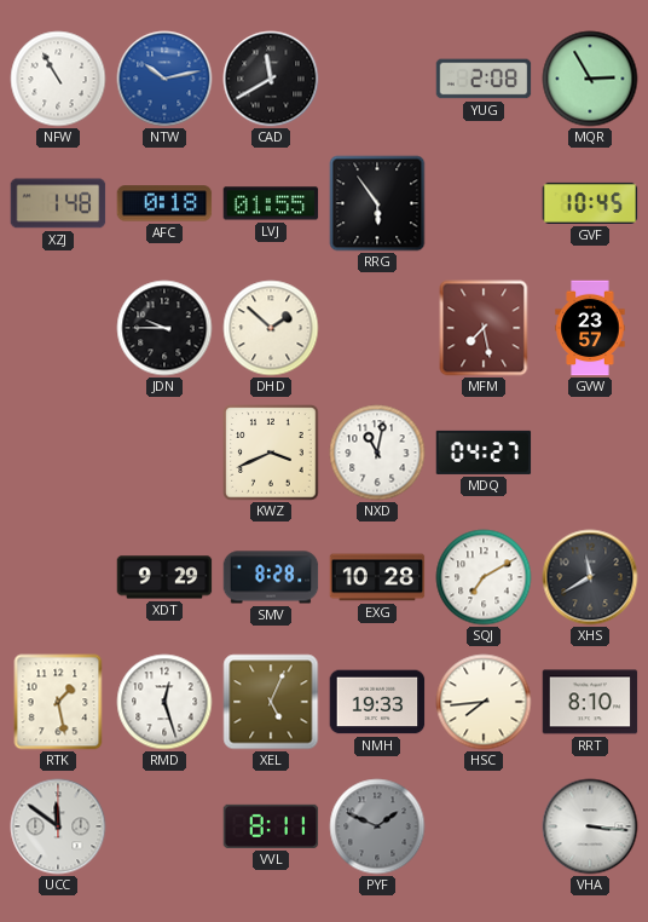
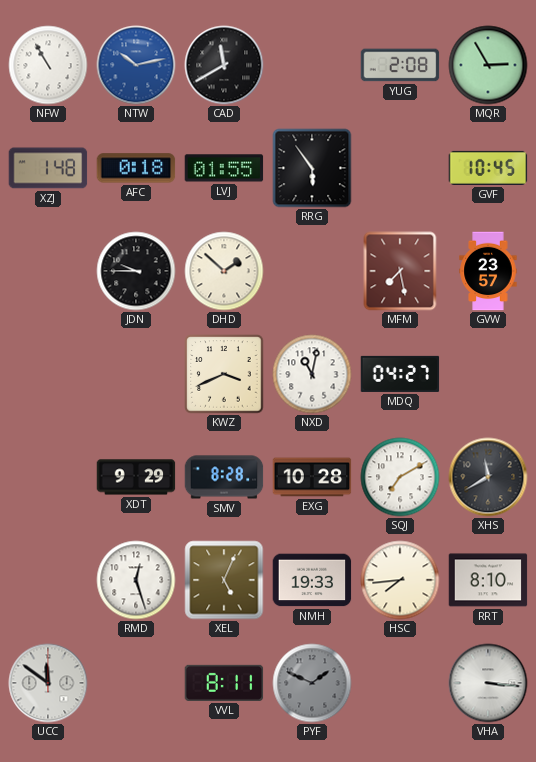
RTK: 1:28 -> none (58, 702)
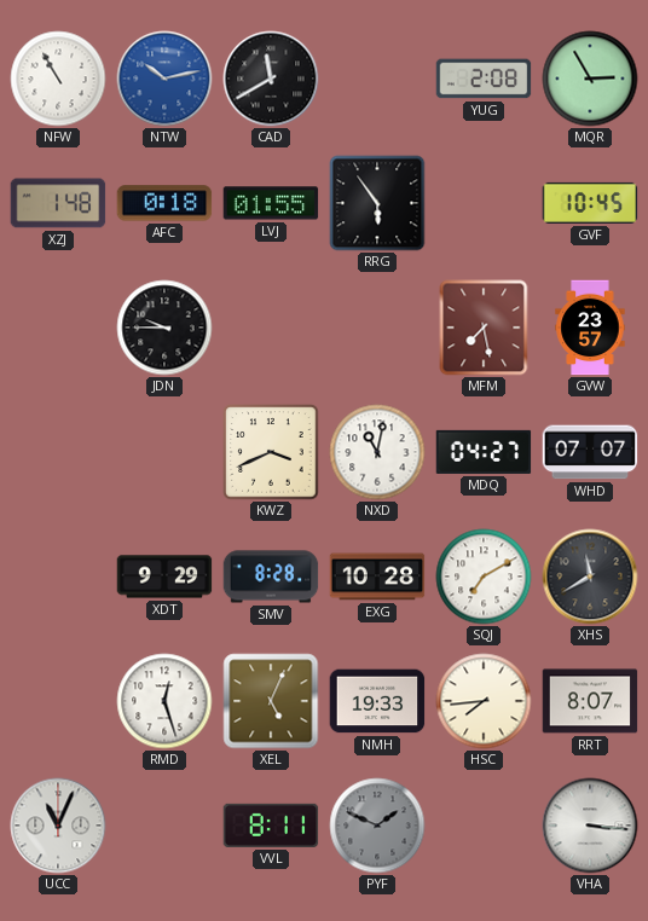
DHD: 1:52 -> none (224, 271)
WHD: none -> 07:07 (590, 452)
RRT: 8:10 -> 8:07 (590, 701)
UCC: 11:51 -> 11:04 (58, 826)
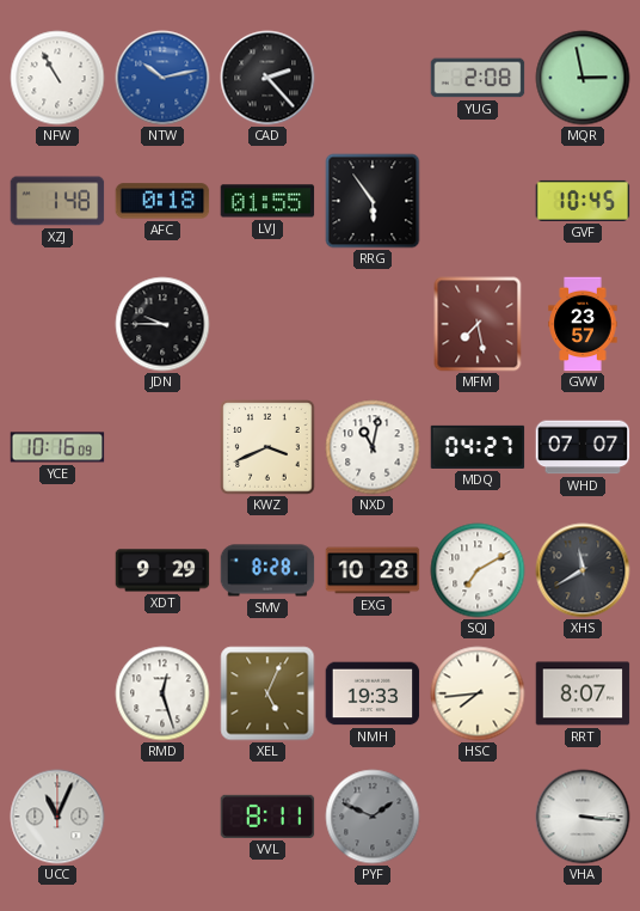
CAD: 11:40 -> 2:23 (267, 78)
MQR: 2:55 -> 2:58 (583, 78)
YCE: none -> 10:16 (57, 447)
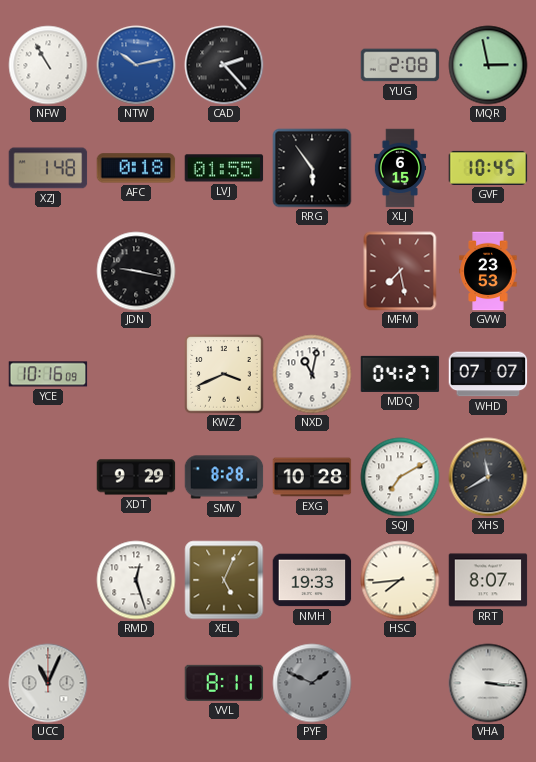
XLJ: none -> 6:15 (399, 168)
JDN: 9:45 -> 9:17 (136, 271)
GVW: 23:57 -> 23:53 (488, 271)
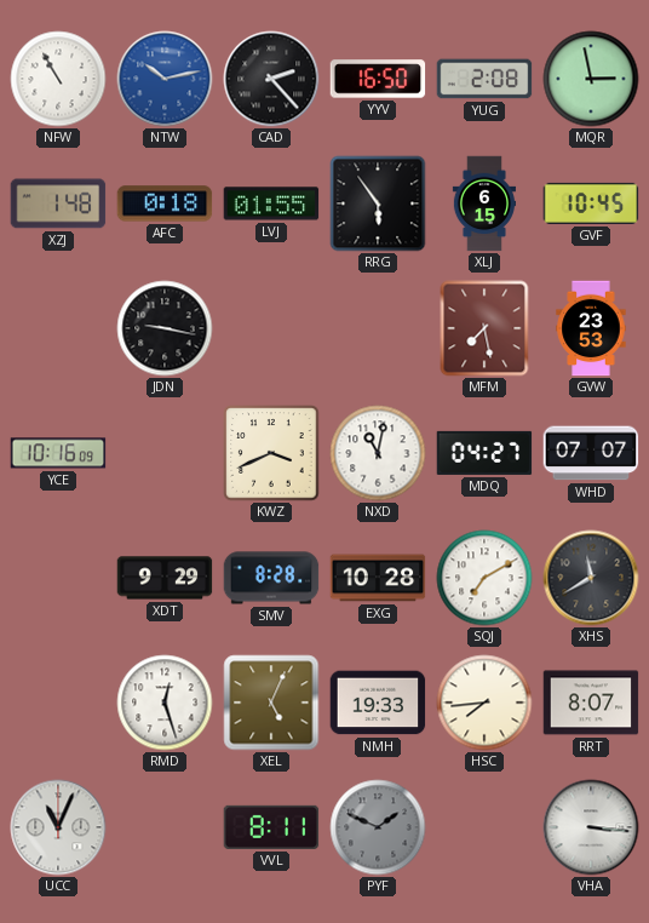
YYV: none -> 16:50 (378, 79)
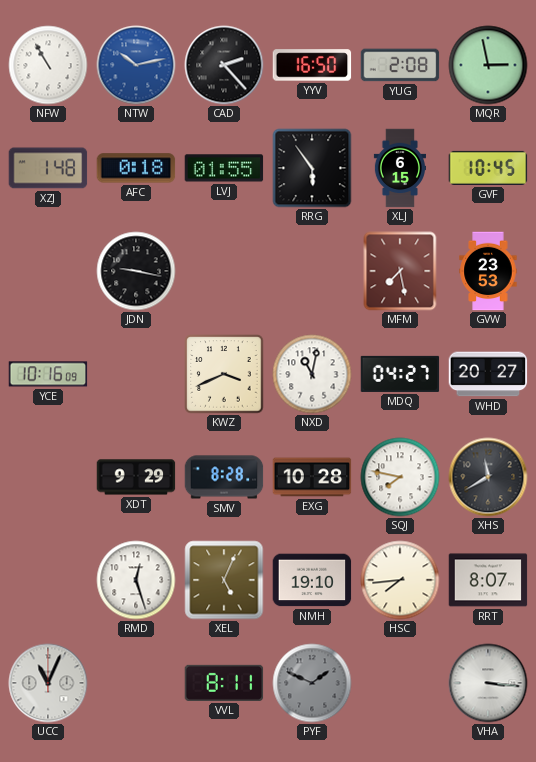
WHD: 07:07 -> 20:27 (488, 374)
SQJ: 7:10 -> 7:47 (400, 477)
NMH: 19:33 -> 19:10 (312, 580)
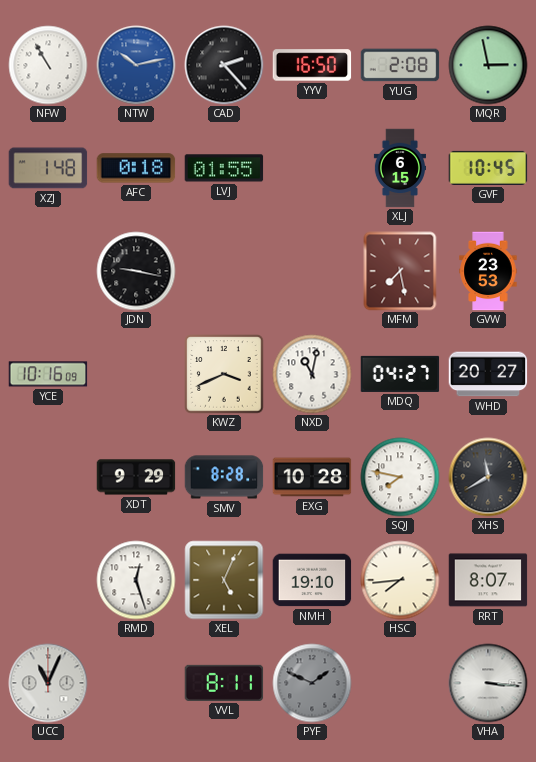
RRG: 5:54 -> none (312, 168)
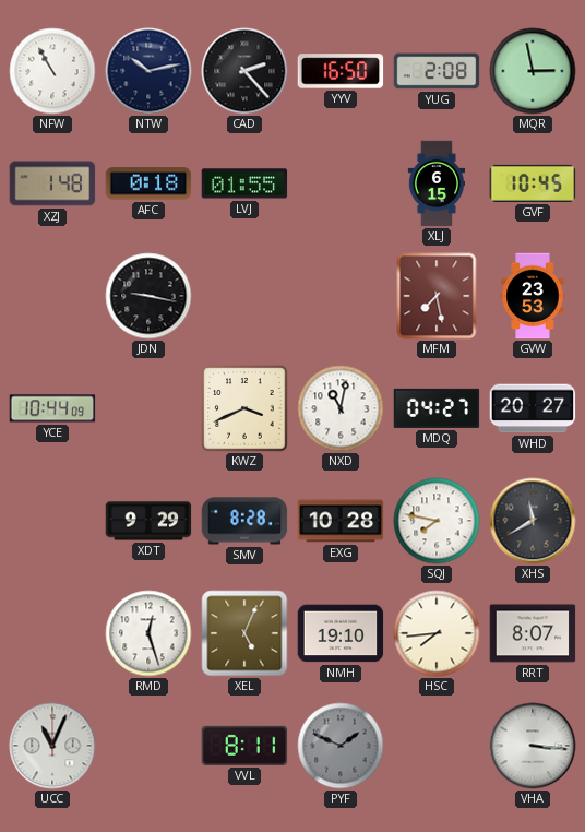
NTW dial: blue -> navy (148, 71)
YCE: 10:16 -> 10:44 (52, 408)
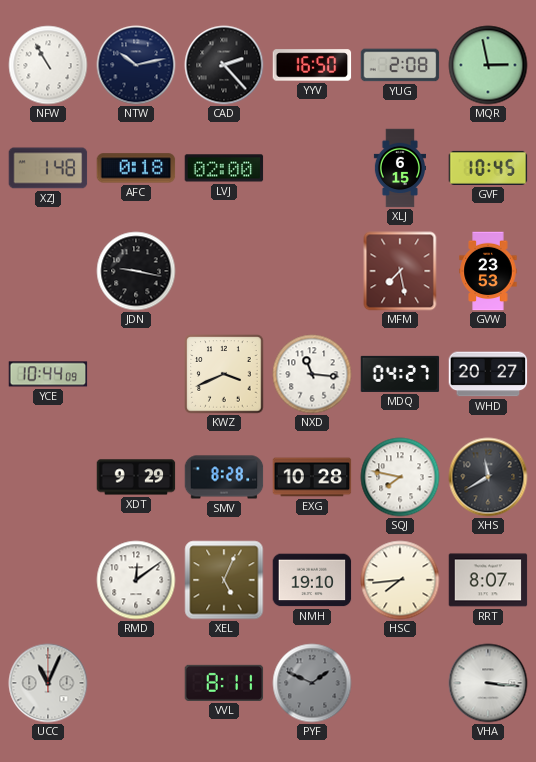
LVJ: 01:55 -> 02:00 (224, 168)
NXD: 11:02 -> 11:16 (312, 374)
RMD: 12:27 -> 12:09 (136, 580)
